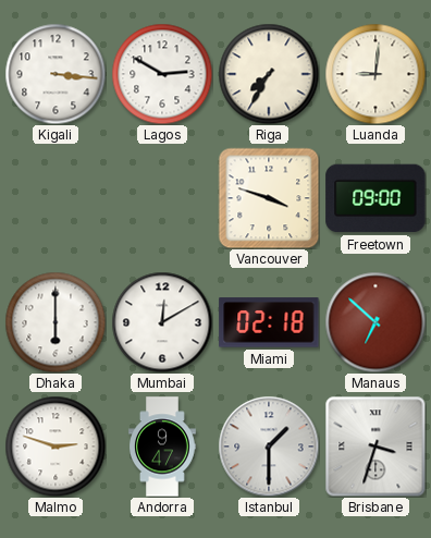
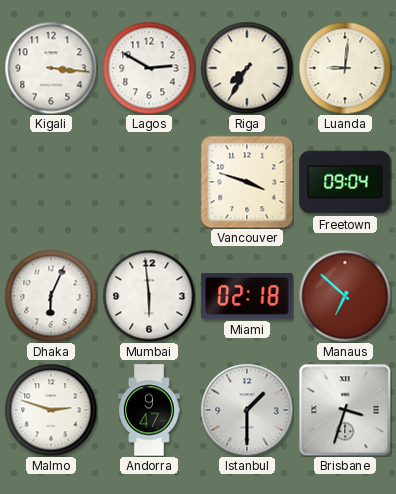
Freetown: 09:00 -> 09:04 (345, 182)
Dhaka: 6:00 -> 6:04 (51, 296)
Mumbai: 12:10 -> 5:59 (149, 296)
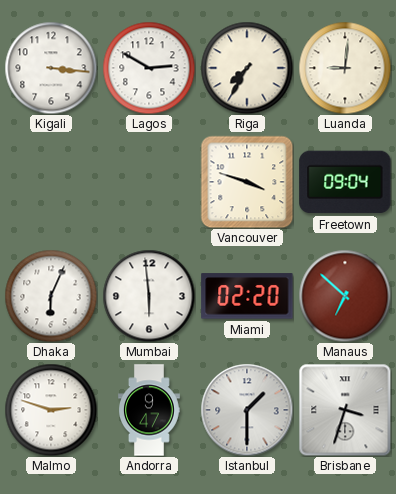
Miami: 02:18 -> 02:20 (247, 296)
